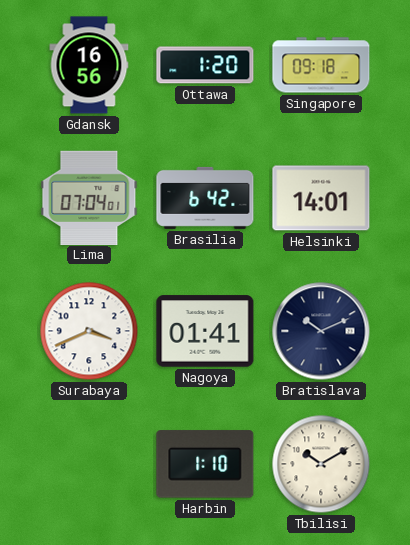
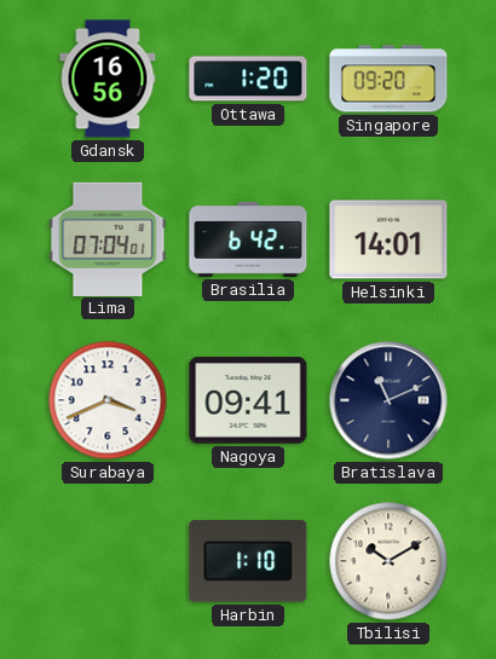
Singapore: 09:18 -> 09:20 (388, 79)
Nagoya: 01:41 -> 09:41 (248, 400)
Bratislava: 10:11 -> 11:11 (388, 400)
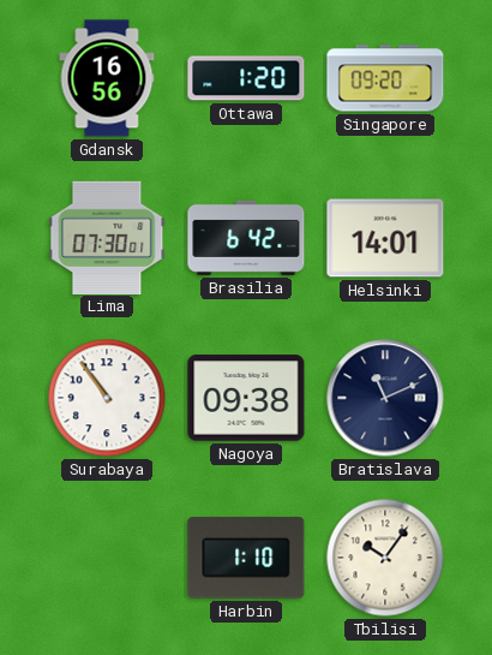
Lima: 07:04 -> 07:30 (107, 237)
Surabaya: 3:41 -> 10:54 (107, 398)
Nagoya: 09:41 -> 09:38 (246, 398)
Tbilisi: 10:10 -> 10:06 (385, 558)
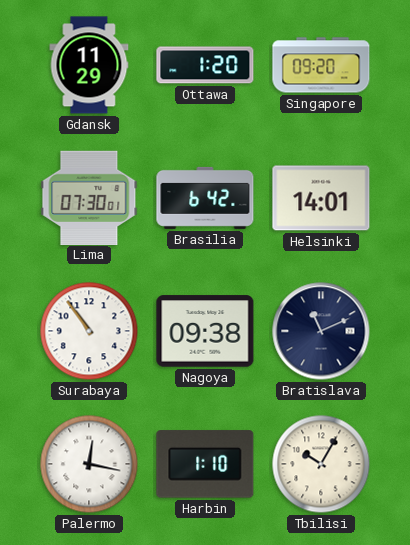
Gdansk: 16:56 -> 11:29 (89, 65)
Palermo: none -> 12:17 (89, 464)
Tbilisi: 10:06 -> 10:05 (321, 464)
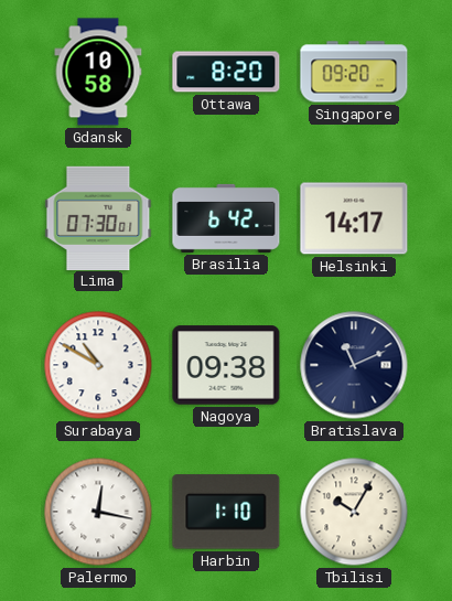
Gdansk: 11:29 -> 10:58 (98, 72)
Ottawa: 1:20 -> 8:20 (226, 72)
Helsinki: 14:01 -> 14:17 (354, 218)
Surabaya: 10:54 -> 10:50 (98, 365)
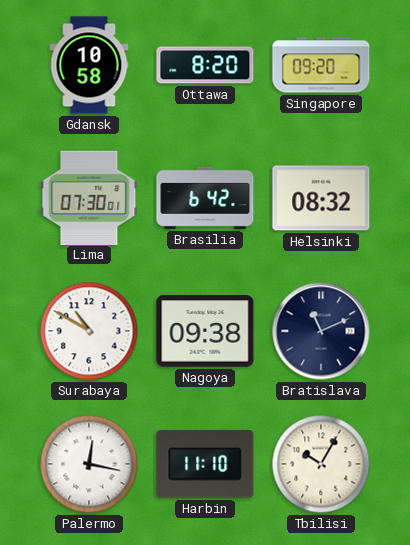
Helsinki: 14:17 -> 08:32 (321, 198)
Harbin: 1:10 -> 11:10 (205, 464)
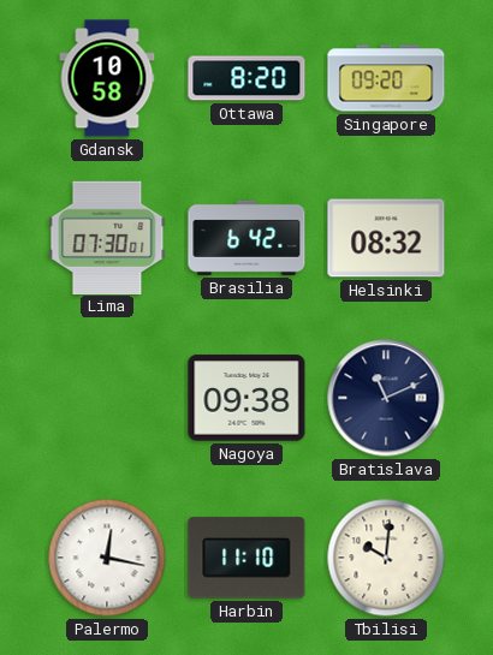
Surabaya: 10:50 -> none (89, 331)
Tbilisi: 10:05 -> 10:01 (386, 558)
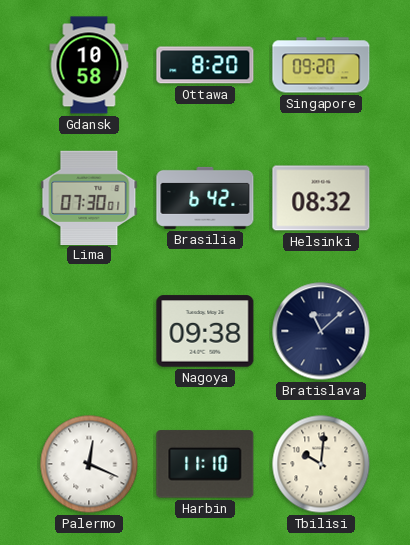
Bratislava: 11:11 -> 11:08 (321, 331)
Palermo: 12:17 -> 12:19 (89, 464)
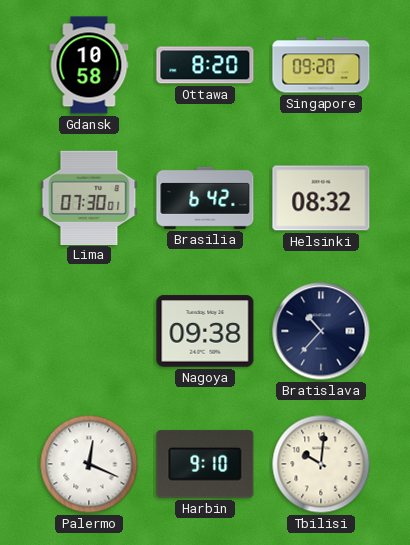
Bratislava: 11:08 -> 10:37 (321, 331)
Harbin: 11:10 -> 9:10 (205, 464)
